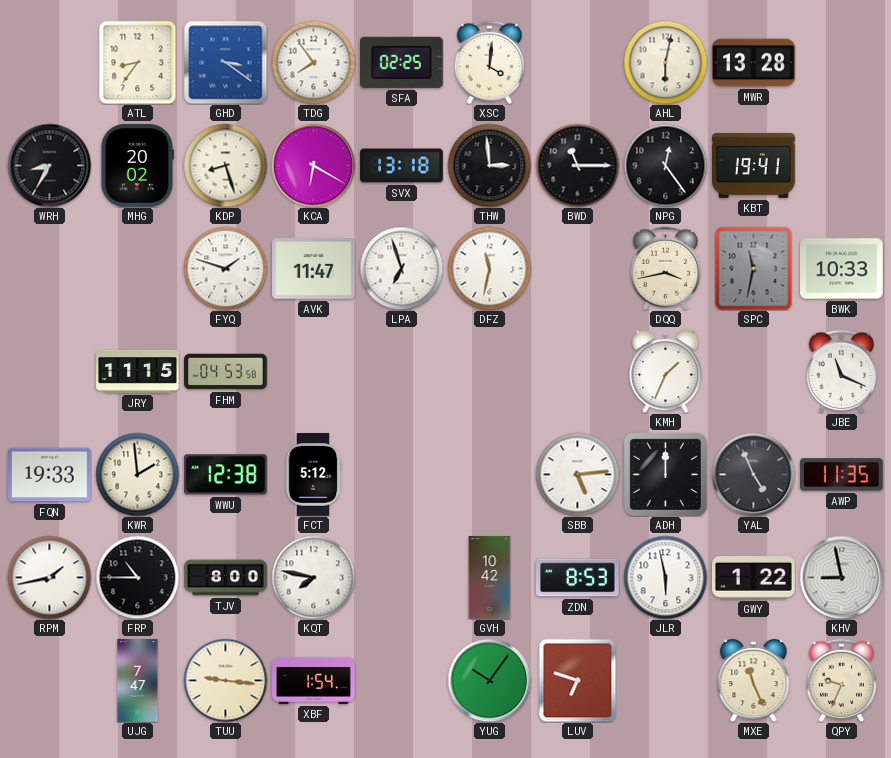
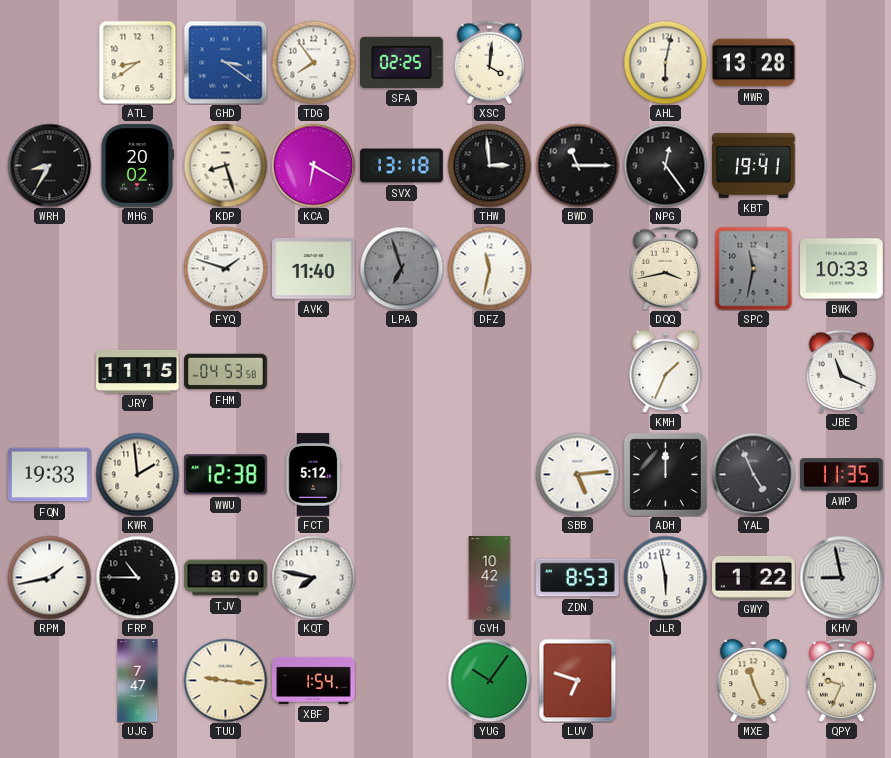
ATL: 8:36 -> 8:39 (138, 62)
AVK: 11:47 -> 11:40 (314, 269)
LPA dial: white -> grey (401, 268)
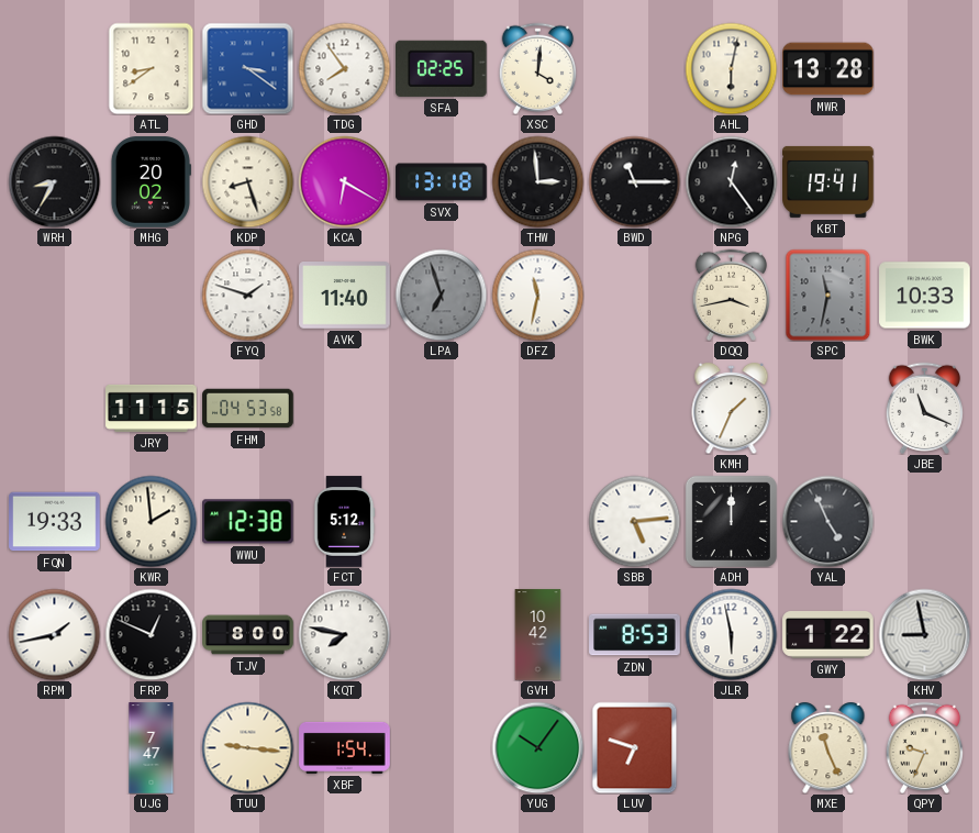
AWP: 11:35 -> none (842, 475)
FRP: 10:45 -> 12:49 (151, 634)
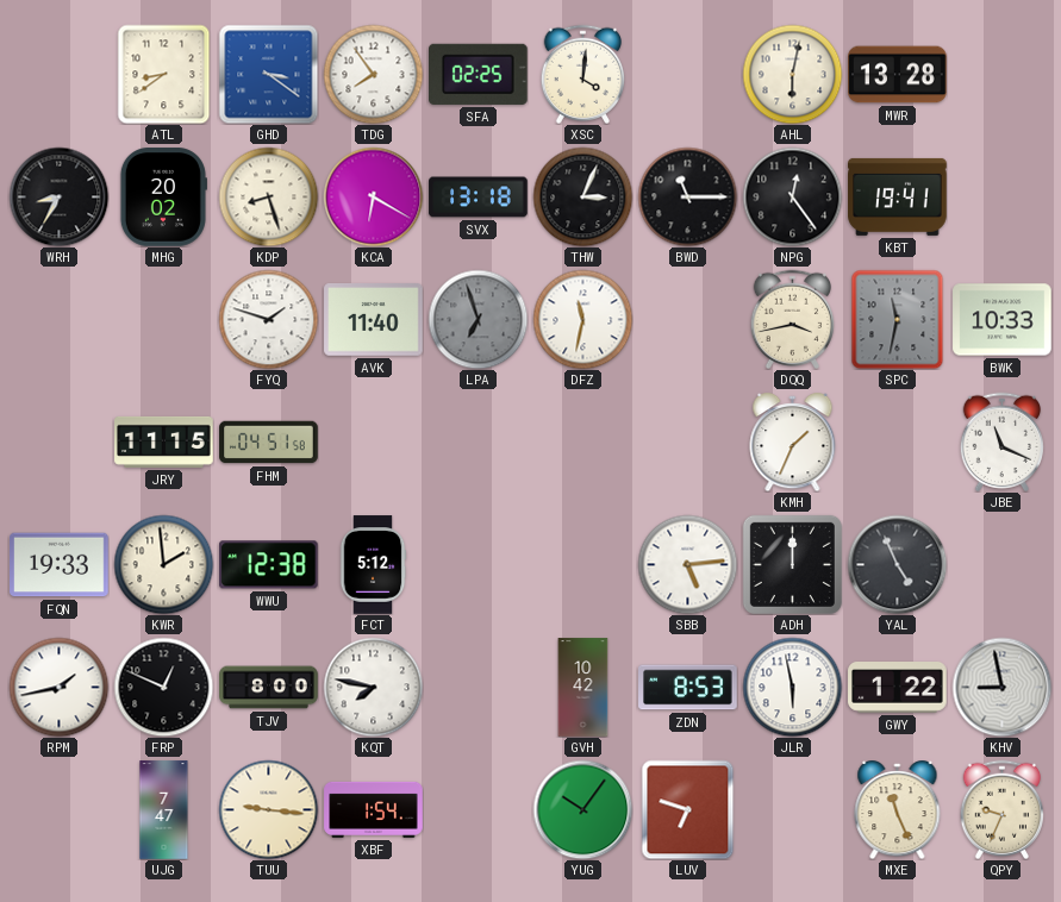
THW: 2:59 -> 3:04 (582, 196)
FHM: 04:53 -> 04:51 (269, 443)
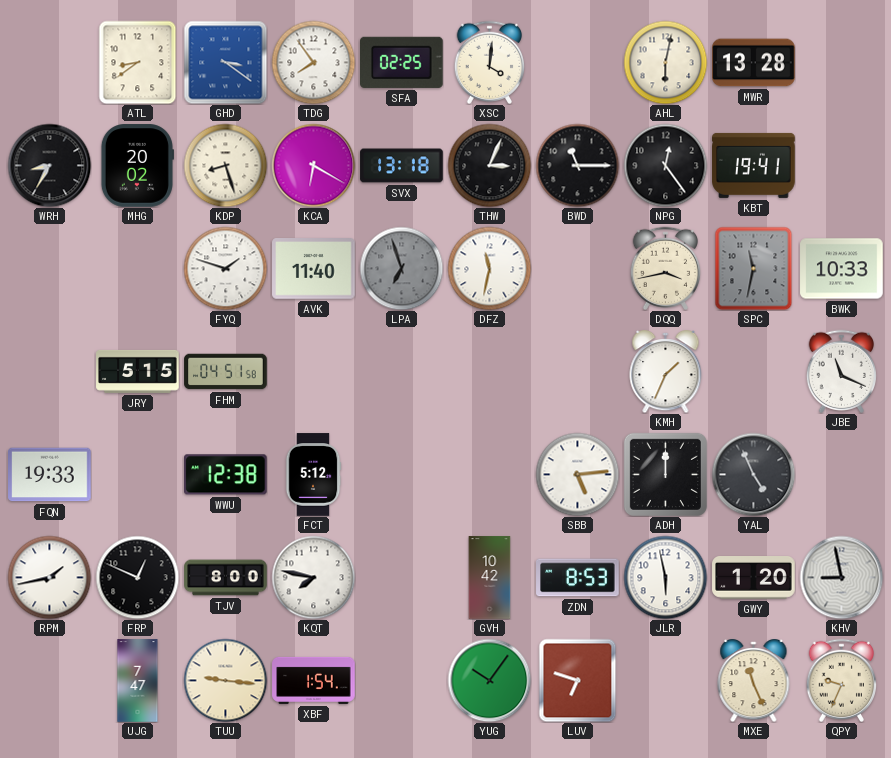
JRY: 11:15 -> 5:15 (138, 371)
KWR: 1:59 -> none (163, 564)
GWY: 1:22 -> 1:20 (754, 578)
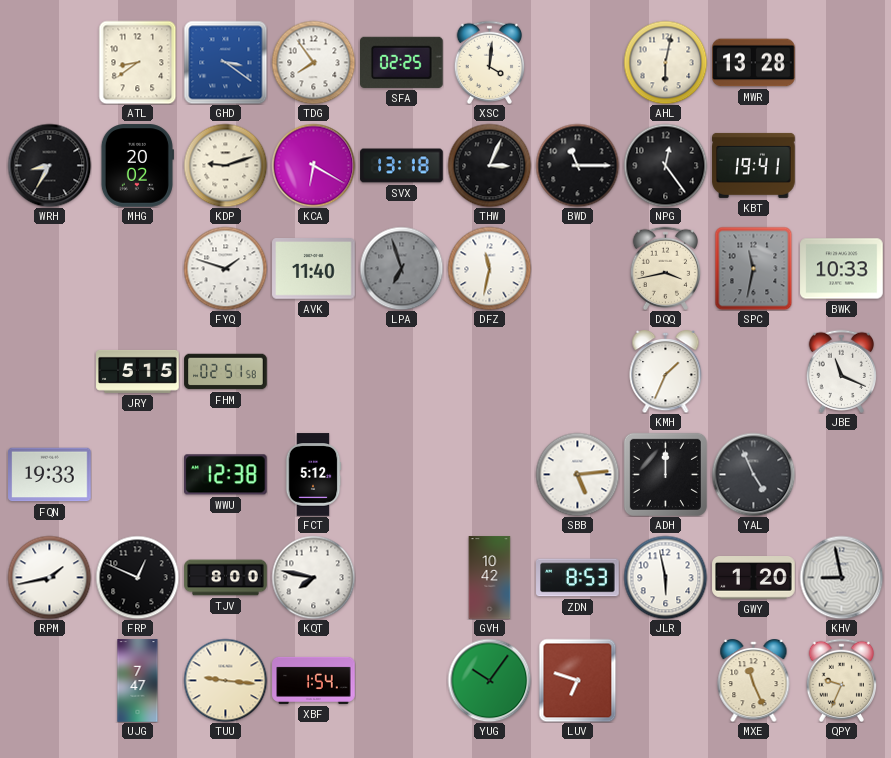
KDP: 8:27 -> 9:12 (225, 165)
FHM: 04:51 -> 02:51 (226, 372)
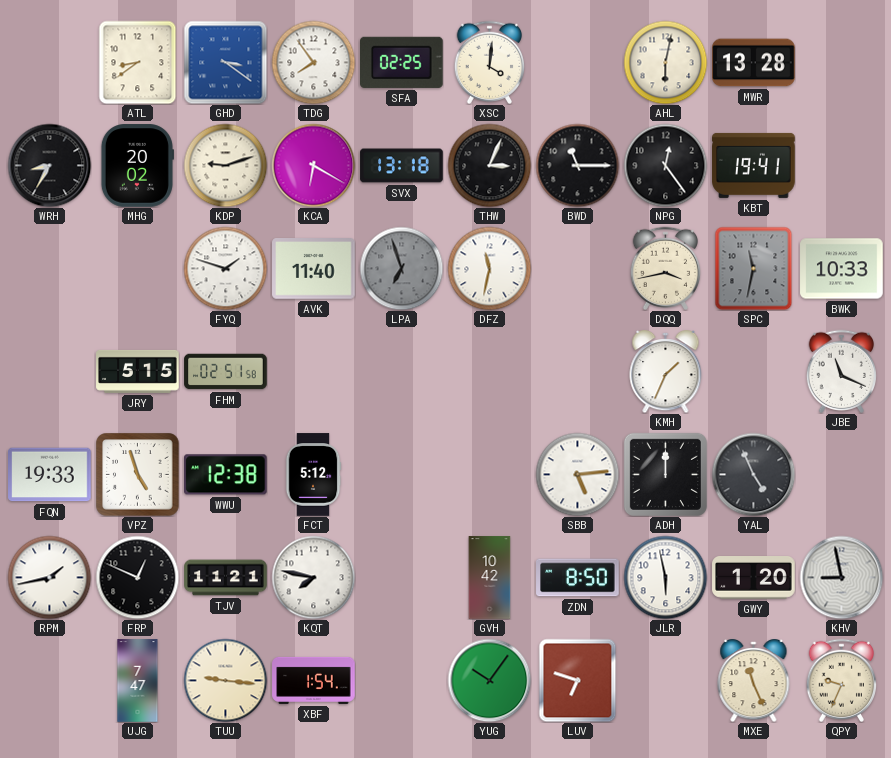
VPZ: none -> 4:57 (137, 474)
TJV: 8:00 -> 11:21 (226, 578)
ZDN: 8:53 -> 8:50 (578, 578)
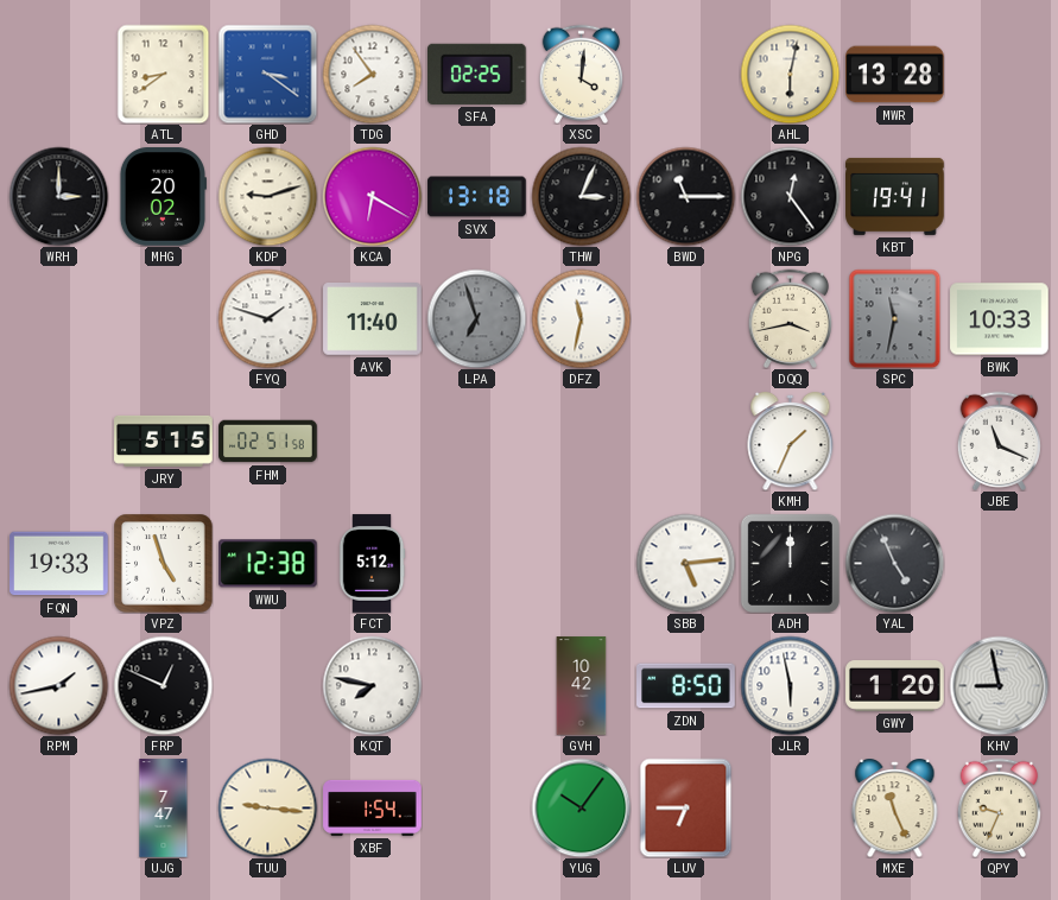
WRH: 8:35 -> 3:00 (58, 196)
TJV: 11:21 -> none (226, 578)
LUV: 6:48 -> 6:45 (686, 807)
